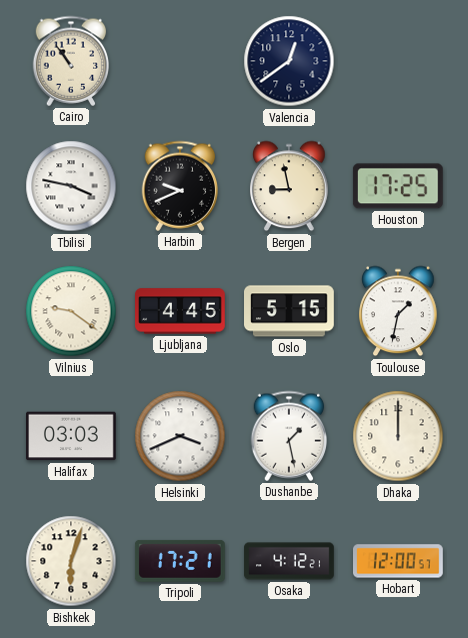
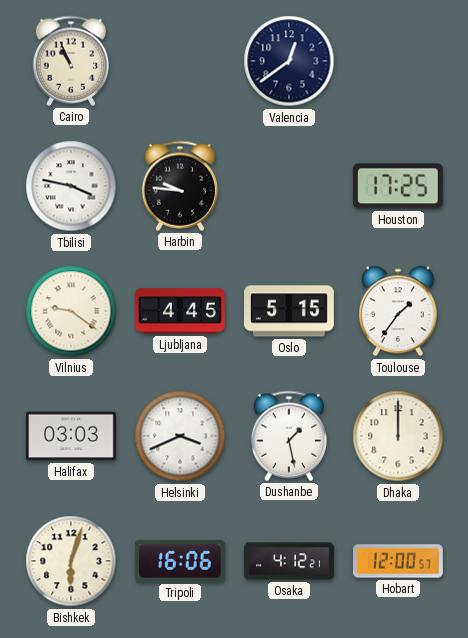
Cairo: 10:54 -> 10:56 (71, 61)
Harbin: 9:41 -> 9:46 (180, 186)
Bergen: 8:58 -> none (289, 186)
Toulouse: 1:32 -> 1:36 (398, 311)
Tripoli: 17:21 -> 16:06 (180, 561)
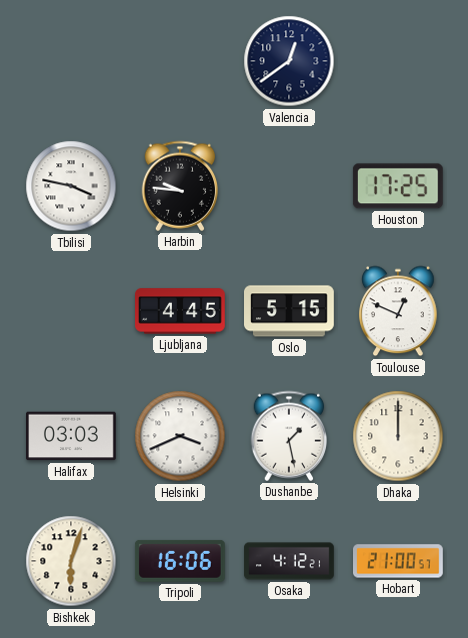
Cairo: 10:56 -> none (71, 61)
Vilnius: 9:21 -> none (71, 311)
Toulouse: 1:36 -> 12:49 (398, 311)
Hobart: 12:00 -> 21:00 (399, 561)
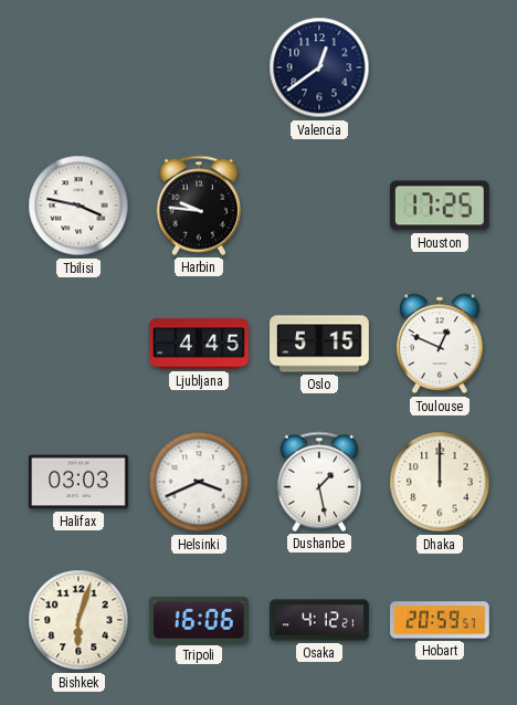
Hobart: 21:00 -> 20:59 (441, 620)
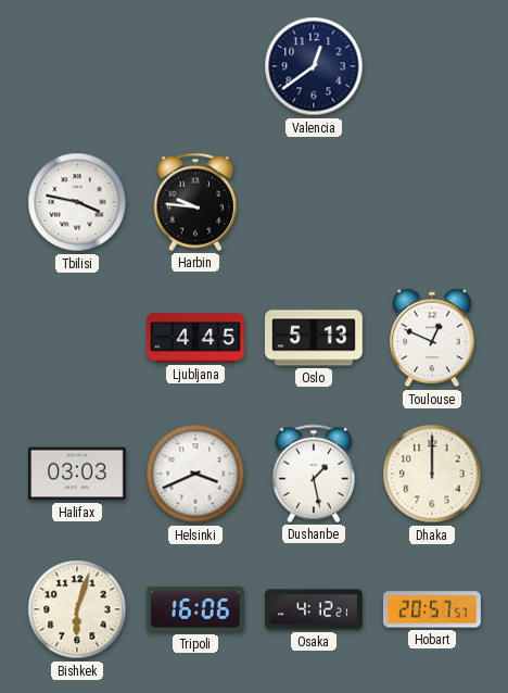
Houston: 17:25 -> none (440, 206)
Oslo: 5:15 -> 5:13 (315, 338)
Hobart: 20:59 -> 20:57 (433, 609)
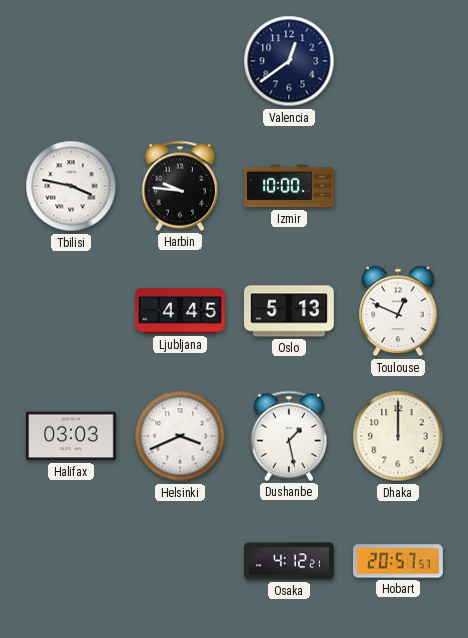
Izmir: none -> 10:00 (290, 186)
Bishkek: 6:03 -> none (77, 609)
Tripoli: 16:06 -> none (195, 609)
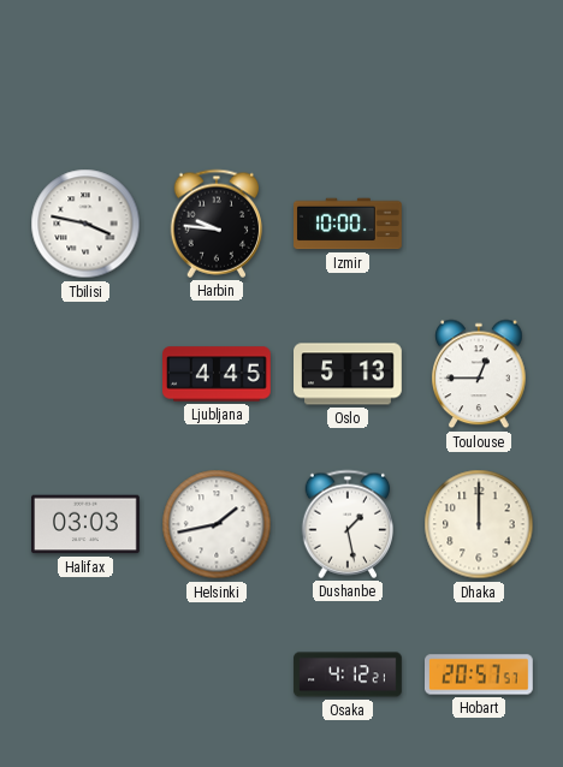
Valencia: 12:39 -> none (289, 61)
Toulouse: 12:49 -> 12:45 (479, 374)
Helsinki: 3:41 -> 1:43 (217, 524)
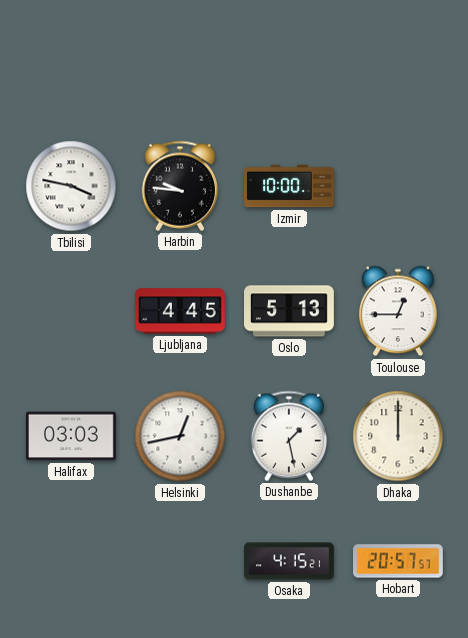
Helsinki: 1:43 -> 12:43 (180, 436)
Osaka: 4:12 -> 4:15 (289, 561)
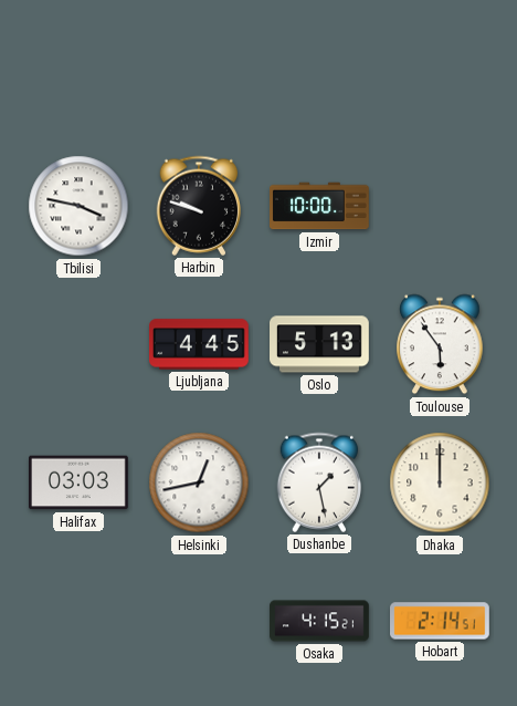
Harbin: 9:46 -> 9:48 (199, 206)
Toulouse: 12:45 -> 5:54 (440, 344)
Hobart: 20:57 -> 2:14 (441, 621)
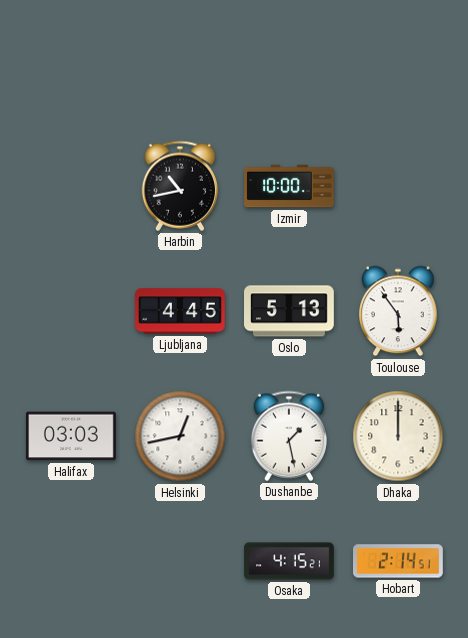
Tbilisi: 3:47 -> none (78, 206)
Harbin: 9:48 -> 10:43 (180, 186)
